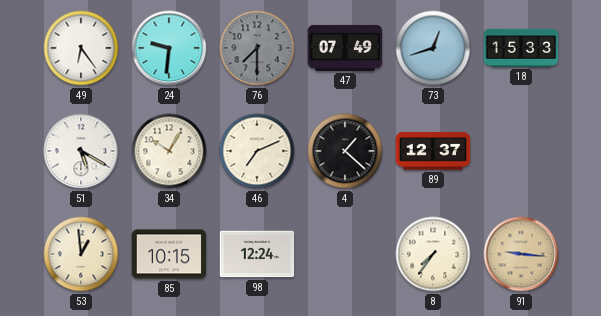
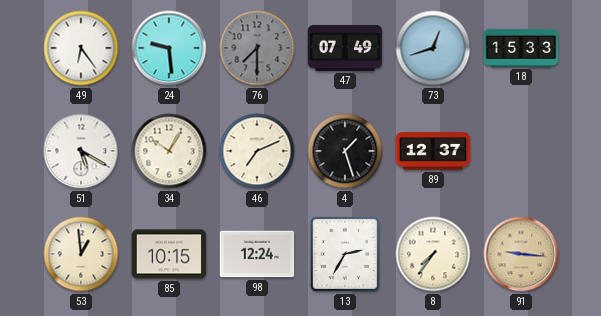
24: 9:31 -> 9:29 (169, 48)
4: 1:22 -> 1:27 (345, 151)
13: none -> 2:35 (345, 254)
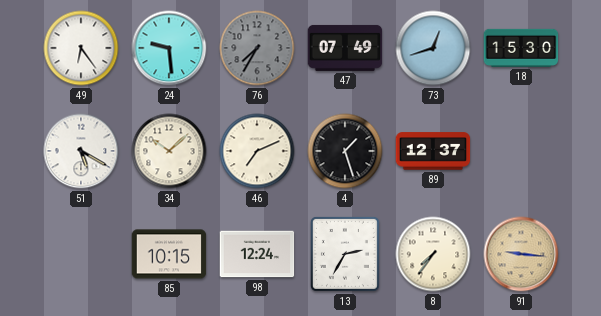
76: 7:30 -> 7:35 (257, 48)
18: 15:33 -> 15:30 (521, 48)
34: 10:05 -> 10:08 (169, 151)
53: 12:59 -> none (81, 254)
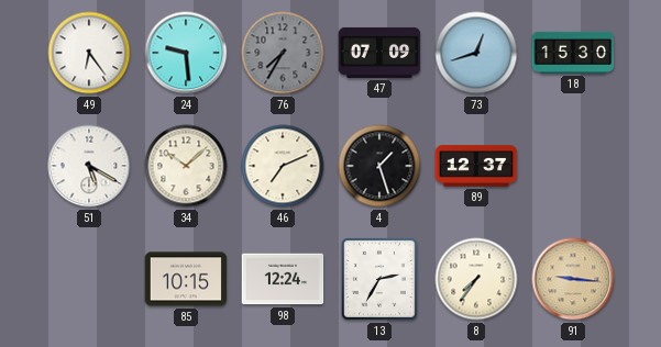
47: 07:49 -> 07:09 (379, 53)
